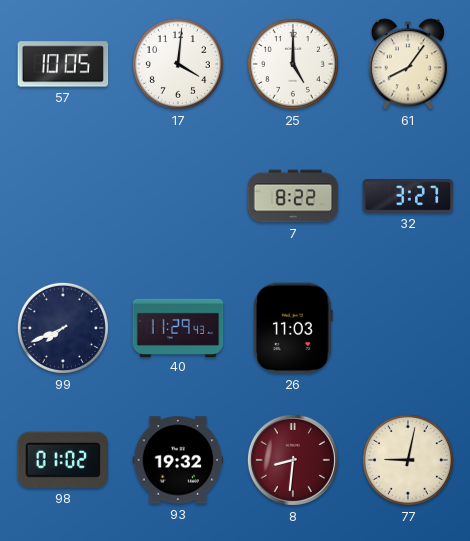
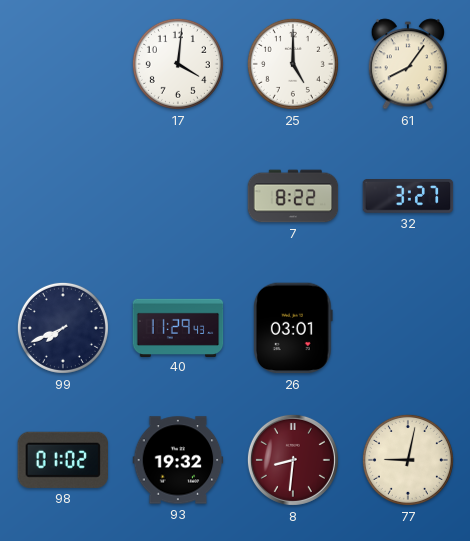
57: 10:05 -> none (63, 64)
26: 11:03 -> 03:01 (293, 328)
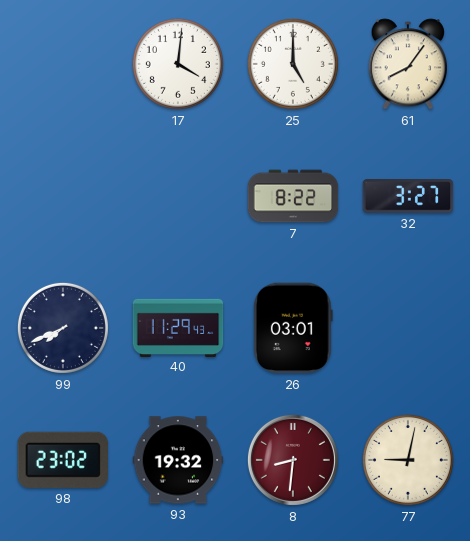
98: 01:02 -> 23:02 (63, 460)
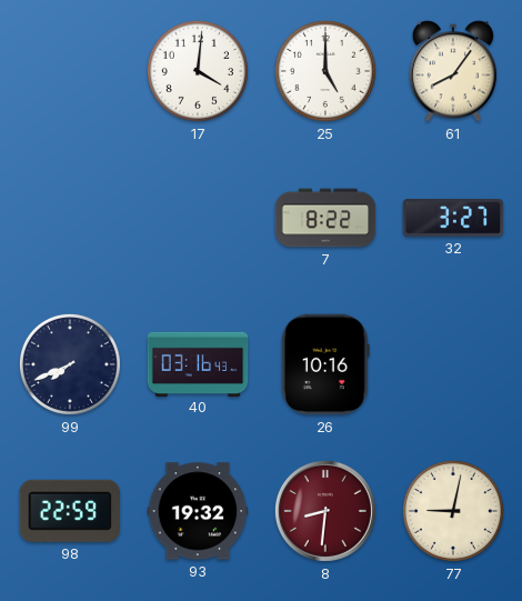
40: 11:29 -> 03:16 (198, 363)
26: 03:01 -> 10:16 (325, 364)
98: 23:02 -> 22:59 (70, 511)
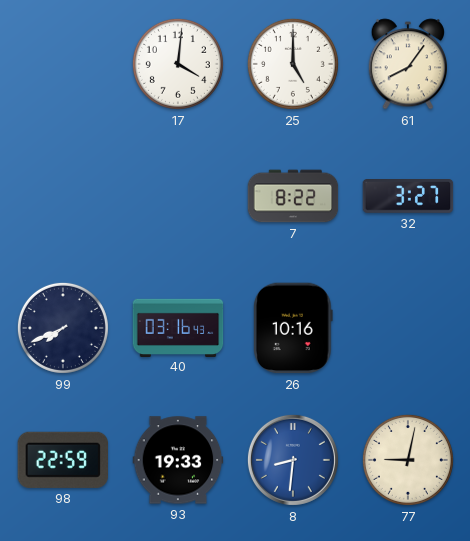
93: 19:32 -> 19:33 (178, 460)
8 dial: burgundy -> blue (293, 460)
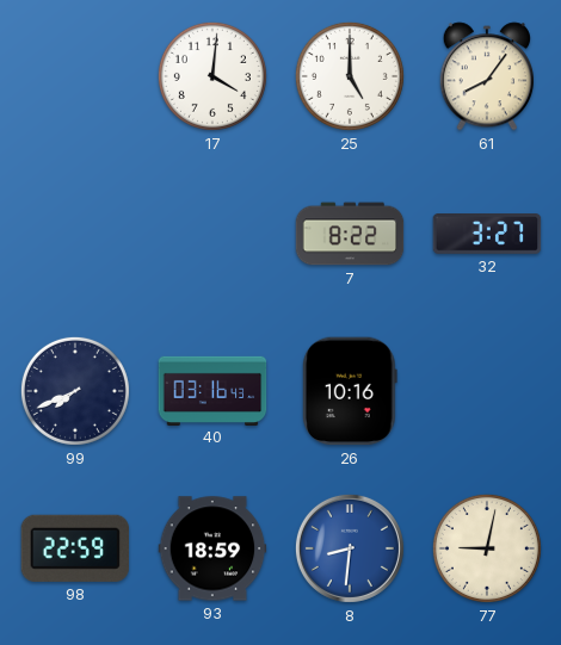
93: 19:33 -> 18:59 (212, 548)
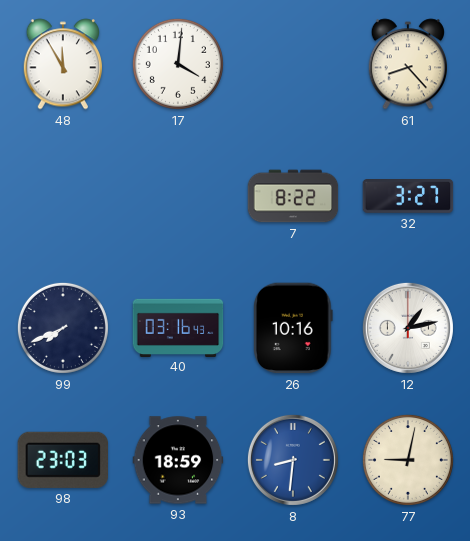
48: none -> 11:55 (62, 64)
25: 5:00 -> none (350, 76)
61: 8:06 -> 8:23 (407, 64)
12: none -> 1:13 (408, 328)
98: 22:59 -> 23:03 (63, 460)
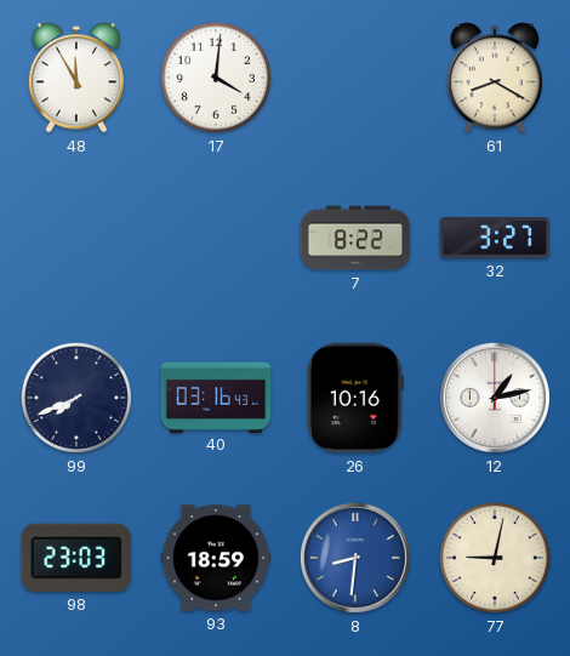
61: 8:23 -> 8:20 (494, 78)
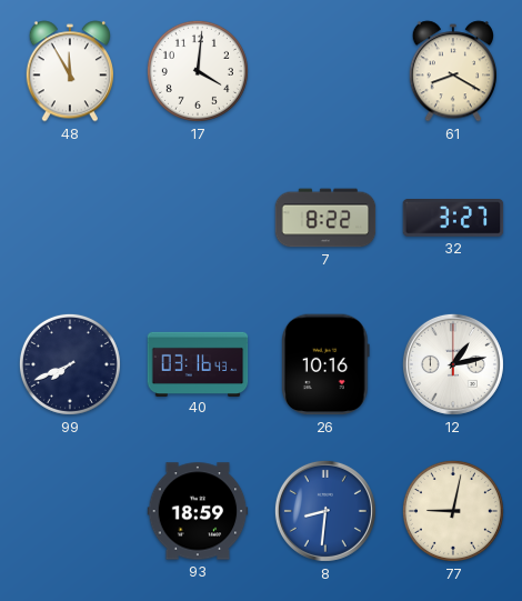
98: 23:03 -> none (76, 558)
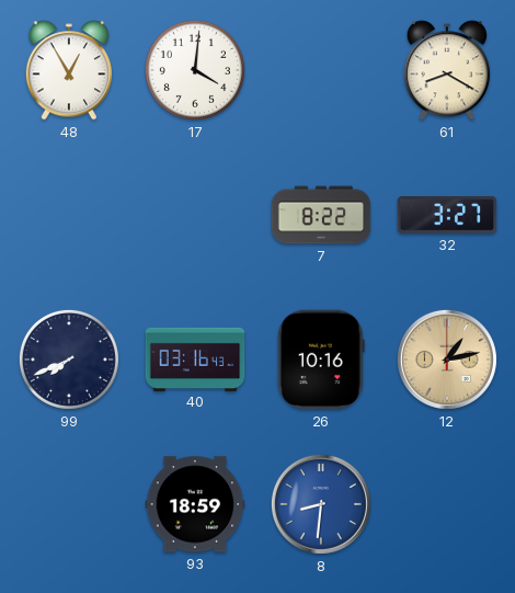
48: 11:55 -> 12:55 (68, 70)
12 dial: white -> champagne (447, 360)
77: 9:02 -> none (453, 511)
